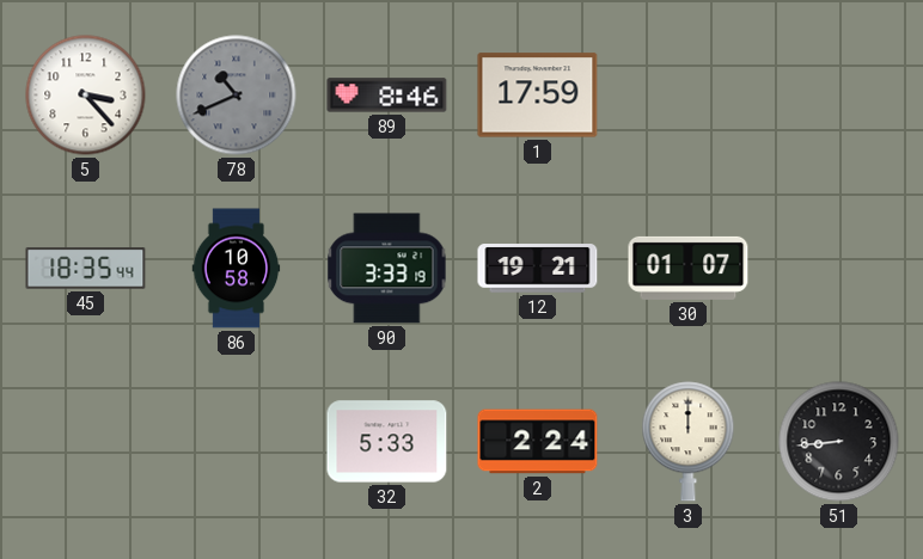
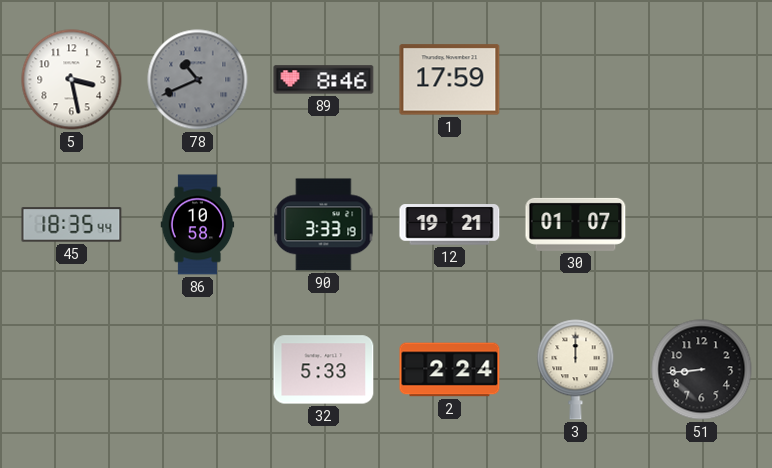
5: 3:23 -> 3:28 (72, 80)
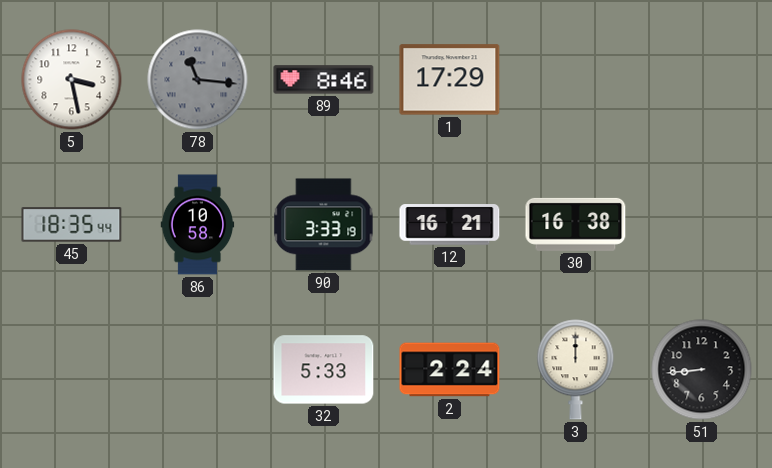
78: 10:41 -> 11:16 (198, 80)
1: 17:59 -> 17:29 (450, 80)
12: 19:21 -> 16:21 (450, 225)
30: 01:07 -> 16:38 (576, 224)
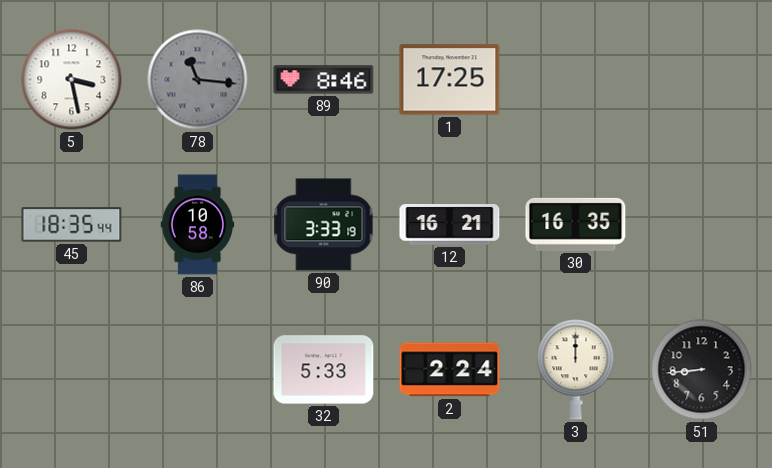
1: 17:29 -> 17:25 (450, 80)
30: 16:38 -> 16:35 (576, 224)
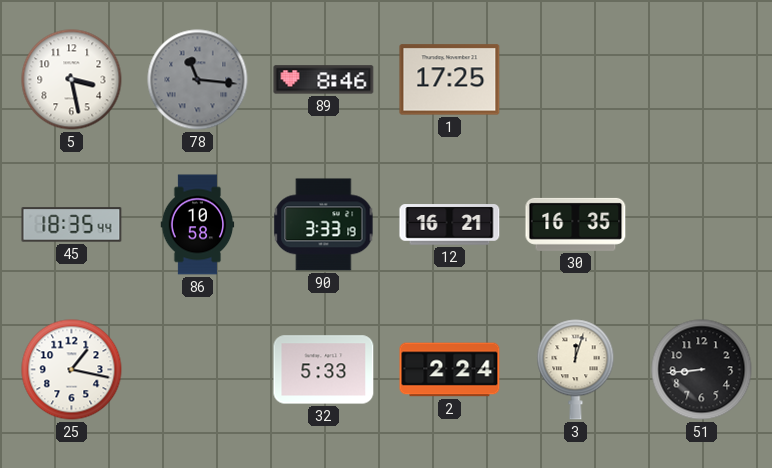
25: none -> 1:17 (72, 370)
3: 12:00 -> 12:03 (576, 370)
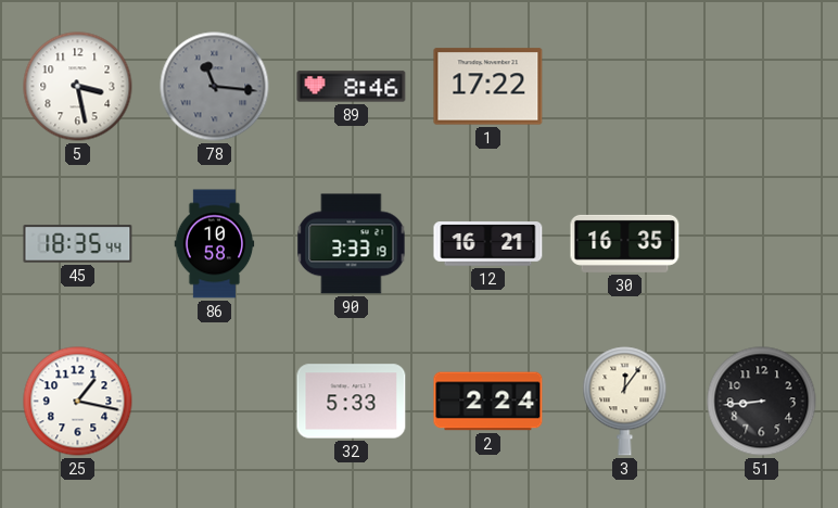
1: 17:25 -> 17:22 (488, 87)
3: 12:03 -> 12:06 (625, 402)
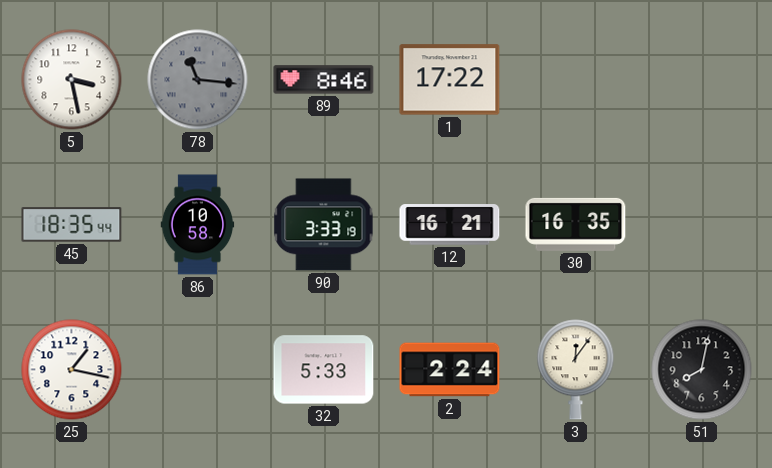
51: 8:44 -> 8:02 (702, 370)
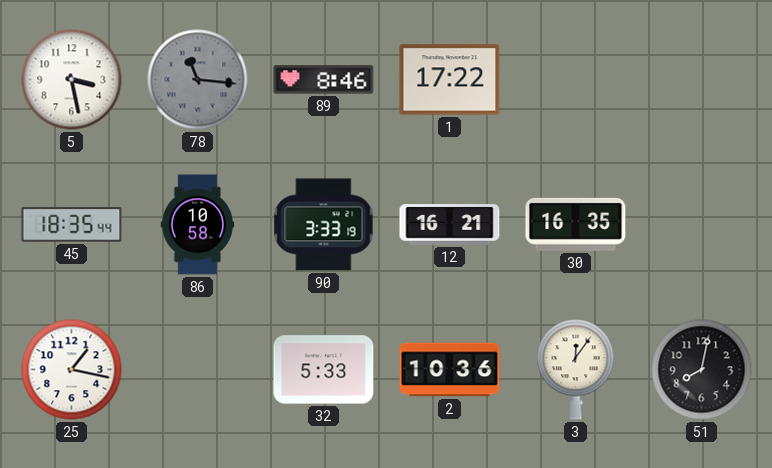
2: 2:24 -> 10:36 (450, 370)
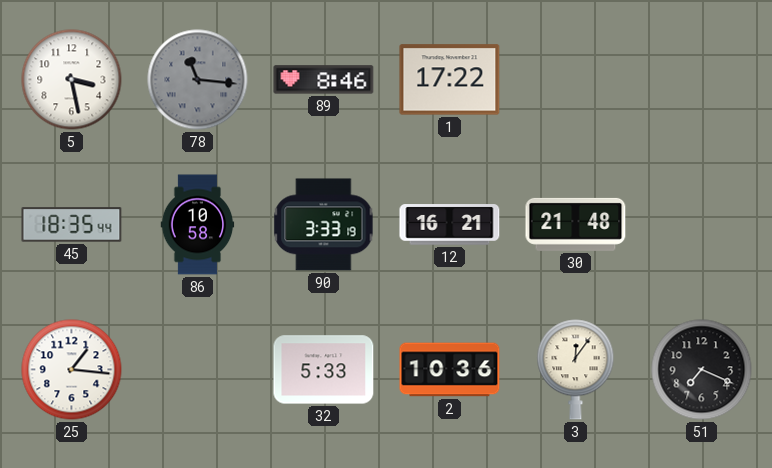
30: 16:35 -> 21:48 (576, 224)
25: 1:17 -> 1:16 (72, 370)
51: 8:02 -> 7:19 (702, 370)
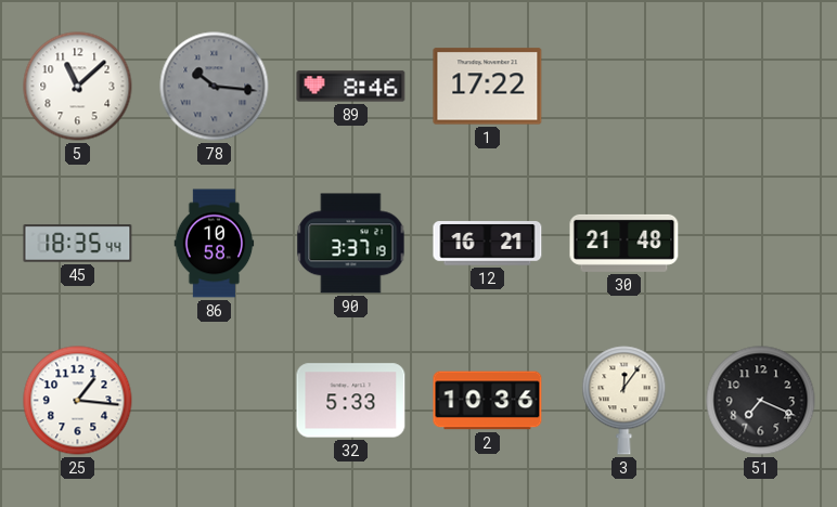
5: 3:28 -> 11:08 (78, 87)
78: 11:16 -> 10:16 (215, 87)
90: 3:33 -> 3:37 (351, 244)
